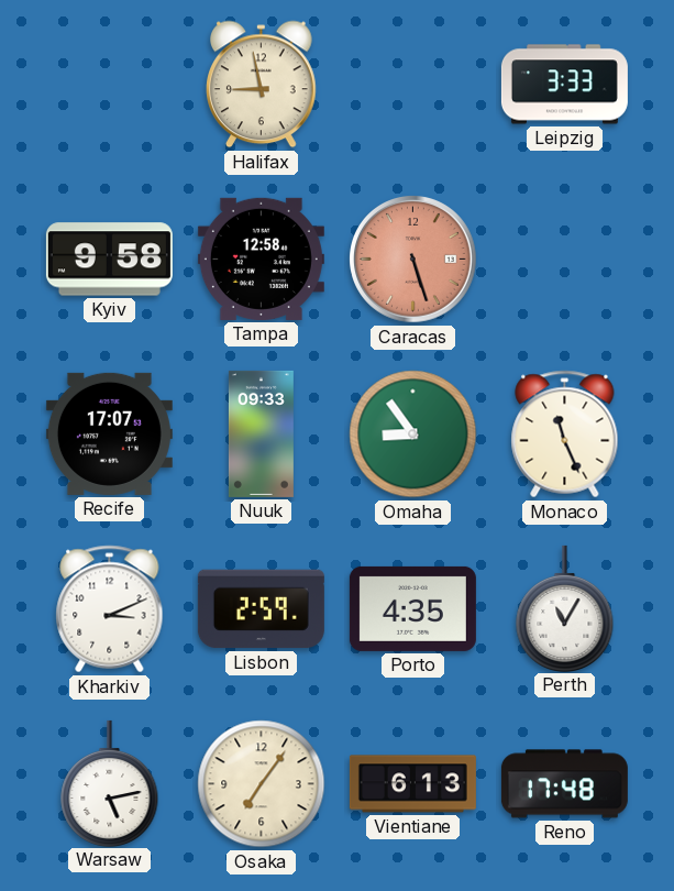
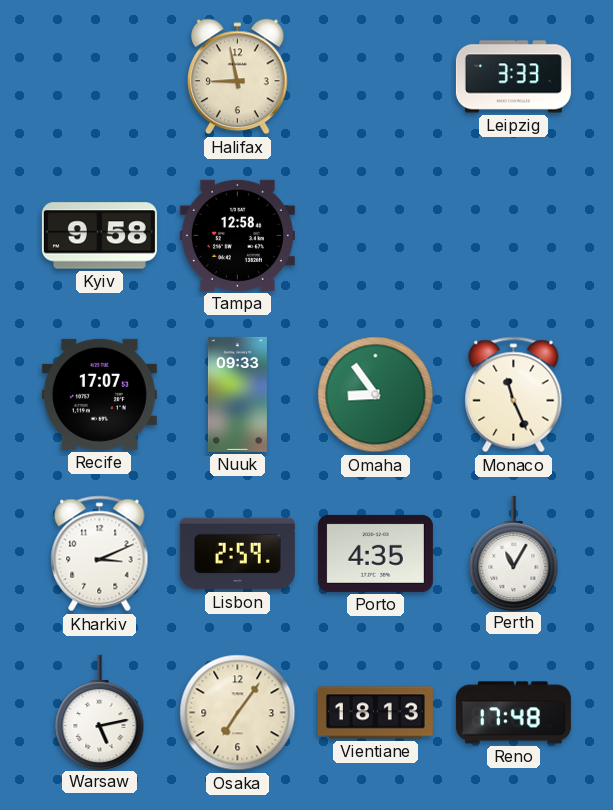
Caracas: 5:27 -> none (413, 260)
Vientiane: 6:13 -> 18:13 (375, 713)
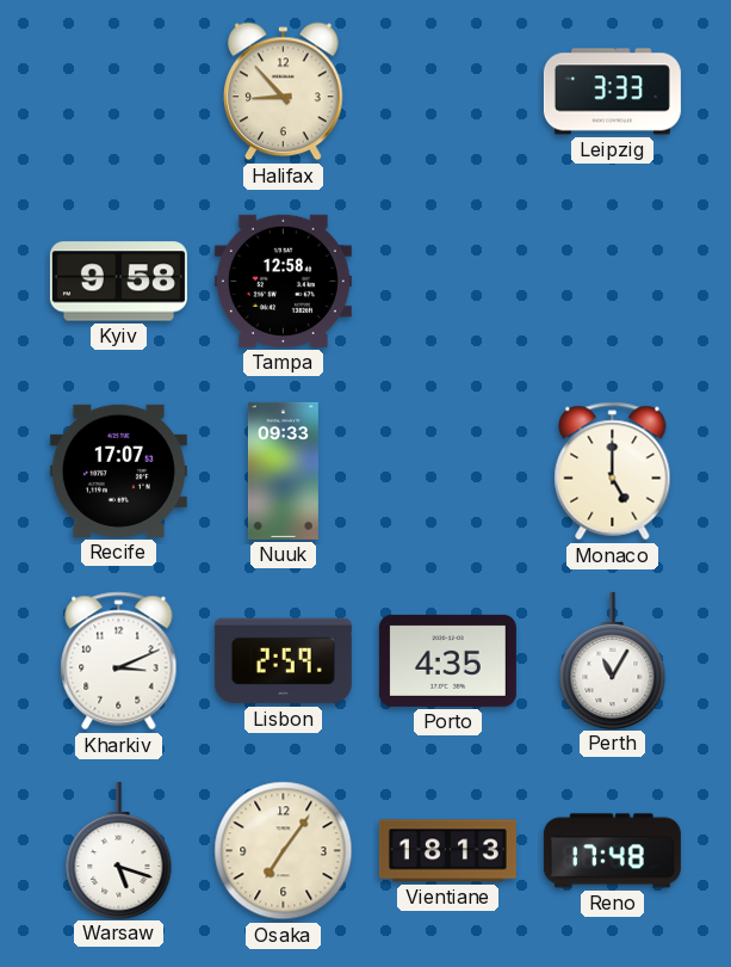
Halifax: 8:58 -> 8:53 (284, 92)
Omaha: 8:54 -> none (376, 395)
Monaco: 11:26 -> 5:00 (613, 472)
Warsaw: 5:13 -> 5:18 (119, 850)
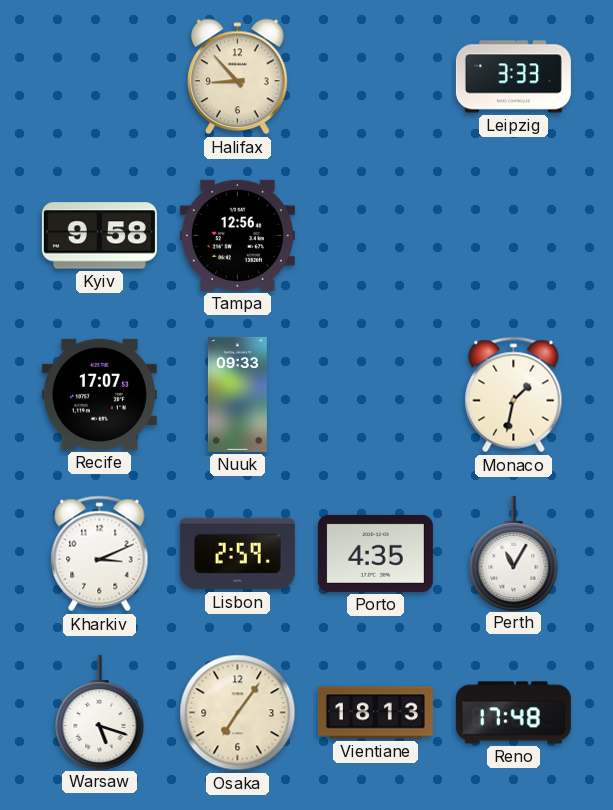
Tampa: 12:58 -> 12:56 (237, 235)
Monaco: 5:00 -> 1:32 (514, 395)
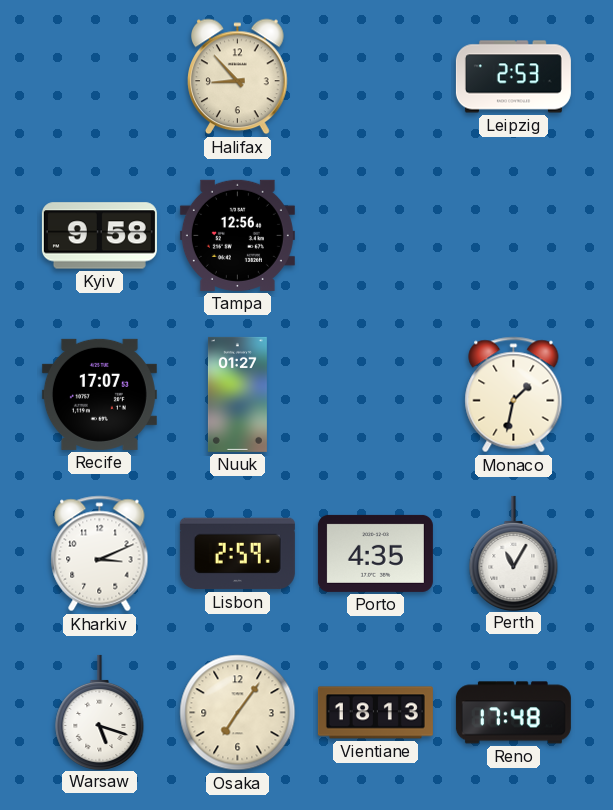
Leipzig: 3:33 -> 2:53 (513, 77)
Nuuk: 09:33 -> 01:27 (237, 394)
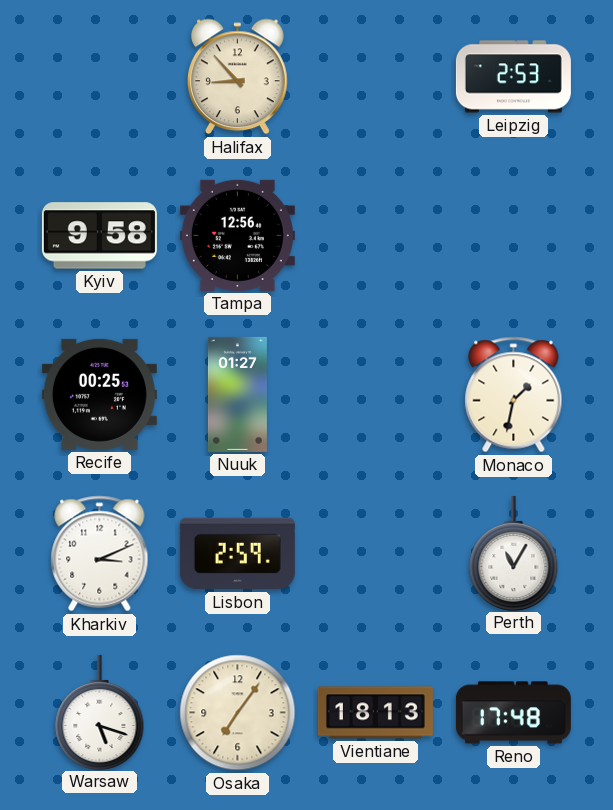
Recife: 17:07 -> 00:25 (99, 394)
Porto: 4:35 -> none (375, 553)
